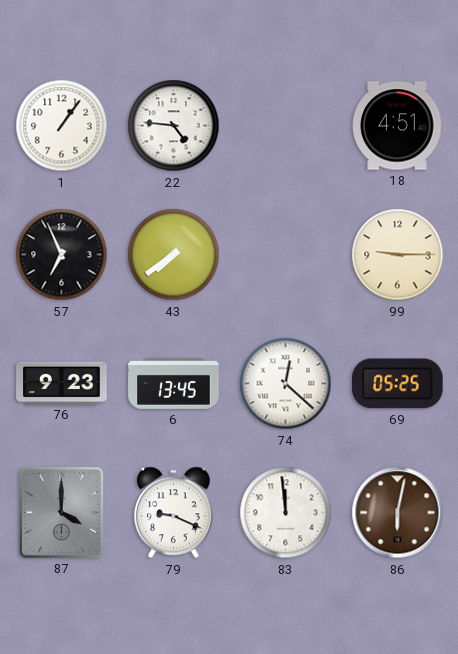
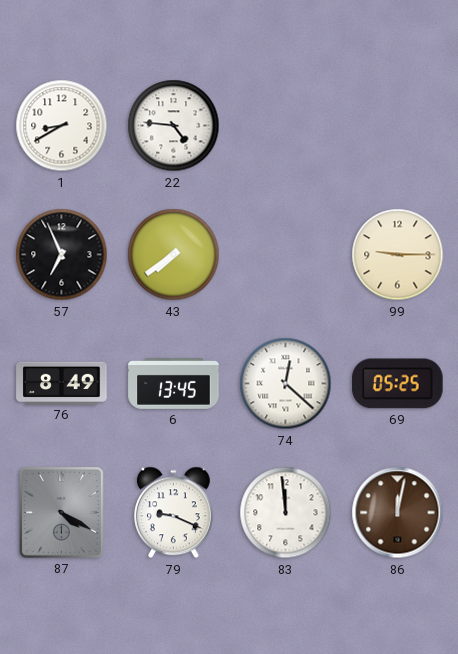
1: 1:06 -> 8:40 (62, 126)
18: 4:51 -> none (398, 126)
76: 9:23 -> 8:49 (62, 383)
87: 4:00 -> 4:20 (61, 512)
86: 6:02 -> 12:02 (398, 513)
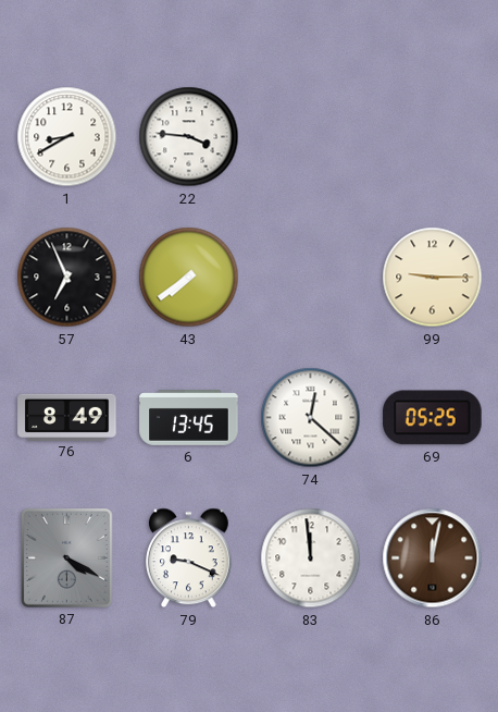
22: 4:46 -> 3:46 (189, 137)
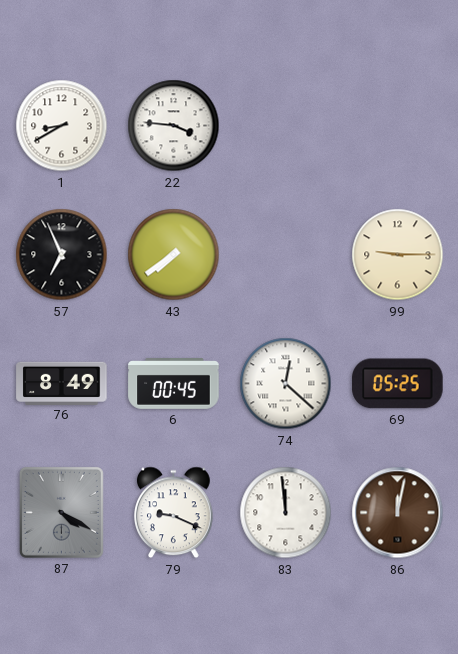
6: 13:45 -> 00:45 (174, 384)
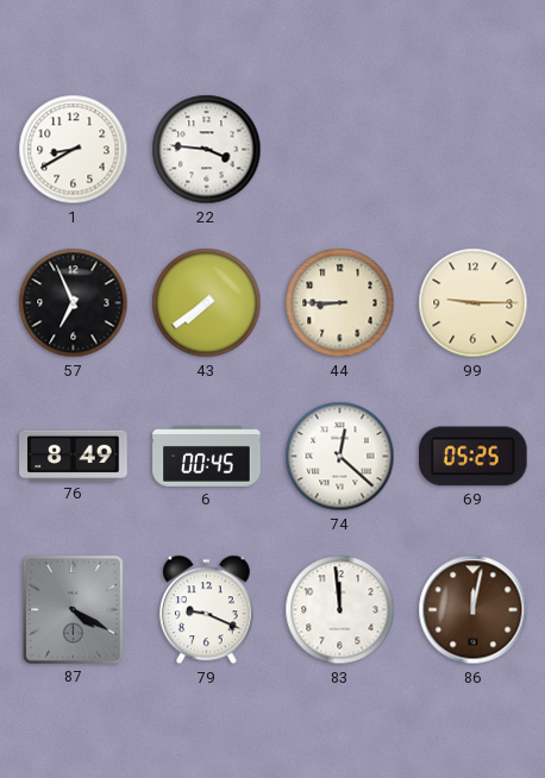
44: none -> 8:45 (340, 303)
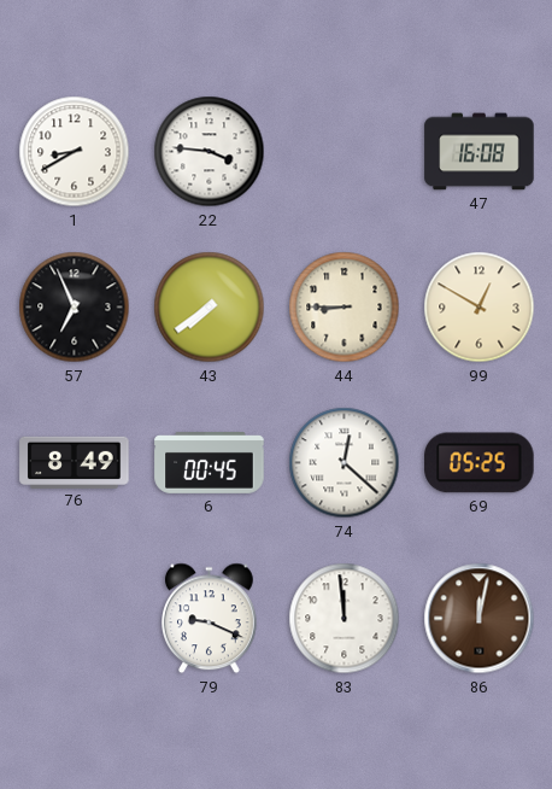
47: none -> 16:08 (480, 152)
99: 9:15 -> 12:50 (480, 308)
87: 4:20 -> none (73, 609)
